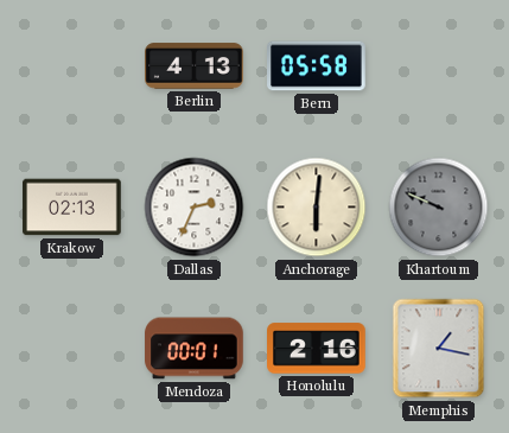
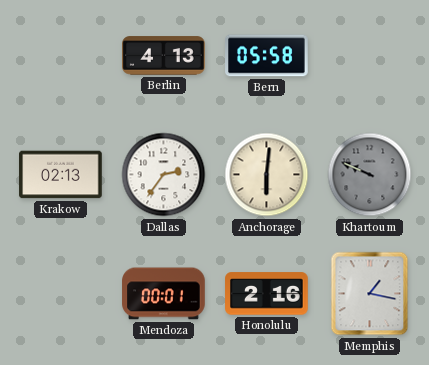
Dallas: 2:34 -> 2:36 (164, 175)
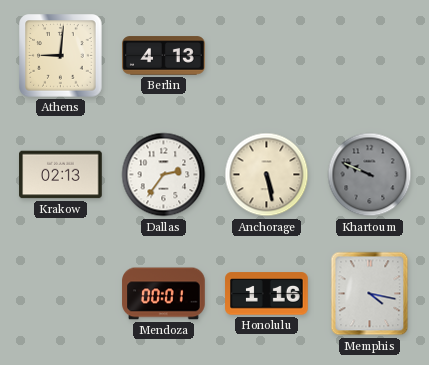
Athens: none -> 9:01 (61, 56)
Bern: 05:58 -> none (267, 56)
Anchorage: 6:01 -> 5:28 (267, 175)
Honolulu: 2:16 -> 1:16 (267, 294)
Memphis: 1:17 -> 4:17 (370, 294)
